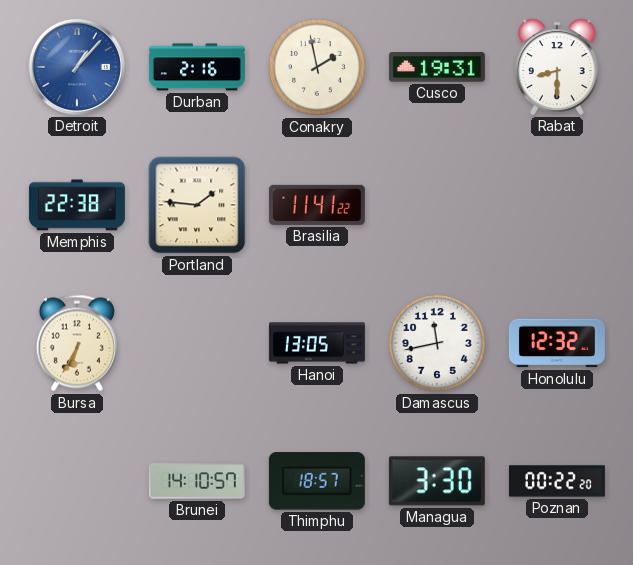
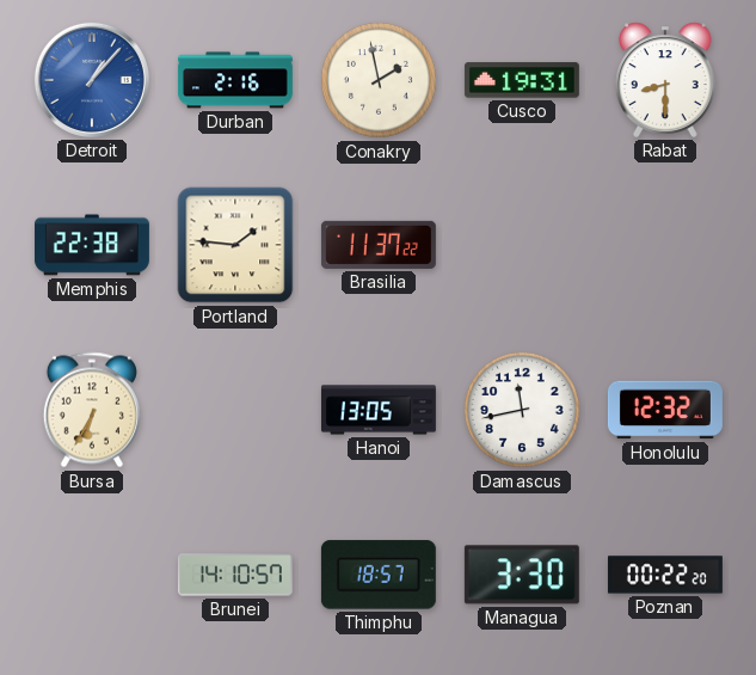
Brasilia: 11:41 -> 11:37 (379, 245)
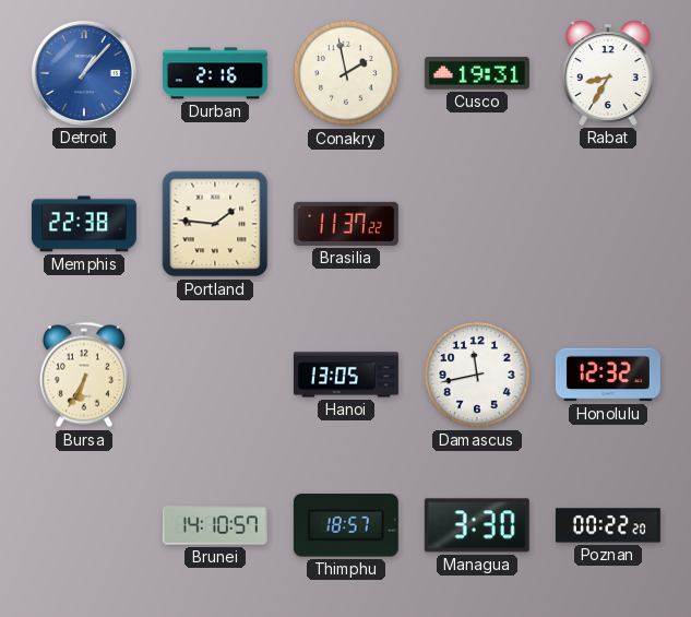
Rabat: 8:30 -> 8:35 (609, 73)
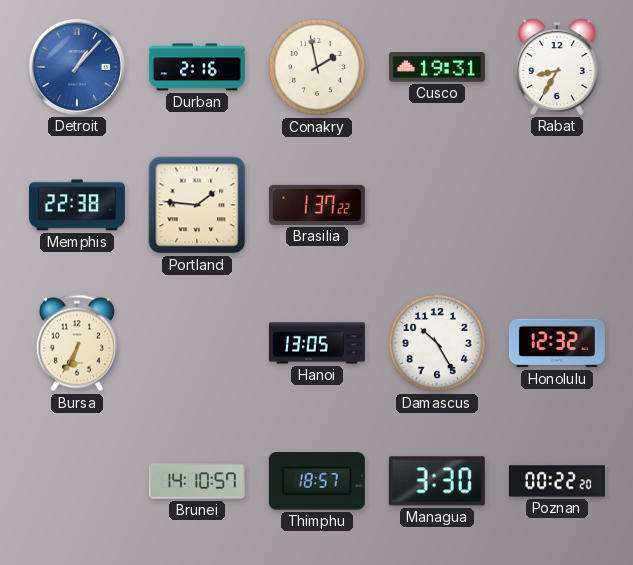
Brasilia: 11:37 -> 1:37 (317, 205)
Damascus: 11:43 -> 10:25 (437, 343)
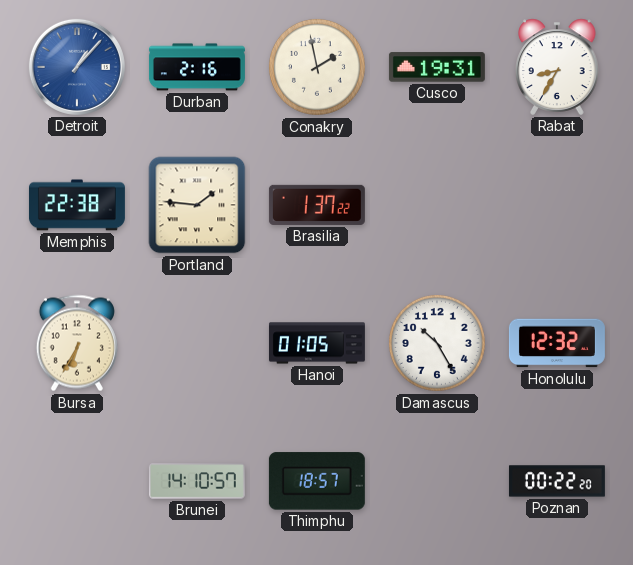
Hanoi: 13:05 -> 01:05 (317, 343)
Managua: 3:30 -> none (437, 481)
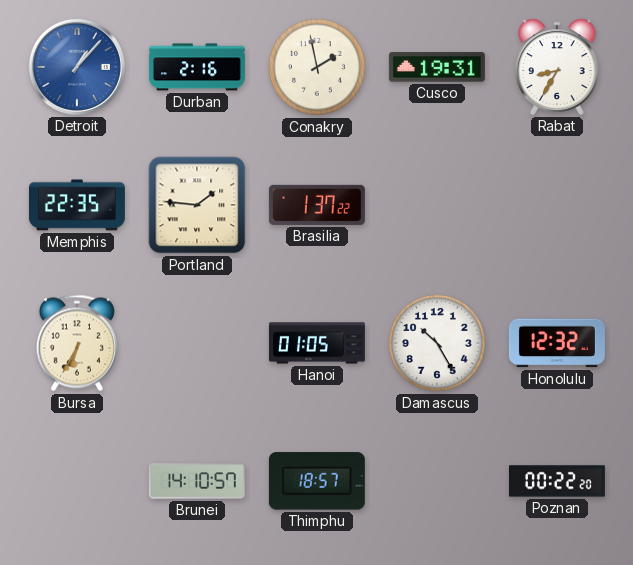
Memphis: 22:38 -> 22:35 (77, 205)
